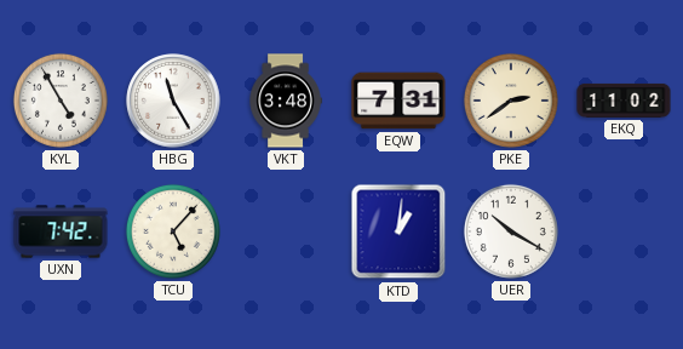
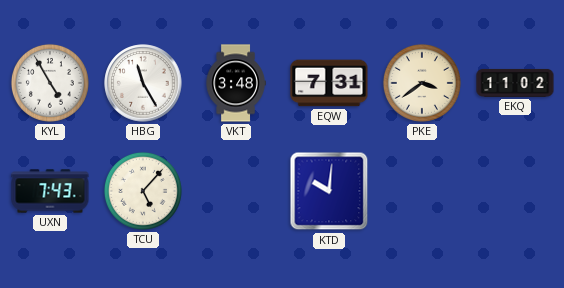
PKE: 2:39 -> 3:39 (422, 83)
UXN: 7:42 -> 7:43 (50, 191)
KTD: 1:01 -> 10:01 (329, 191)
UER: 10:20 -> none (511, 231)
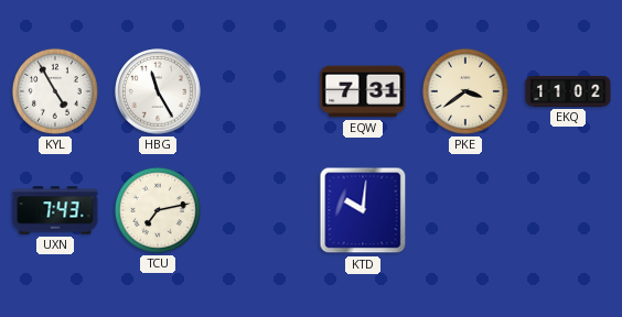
VKT: 3:48 -> none (236, 83)
TCU: 5:07 -> 7:13 (158, 210)
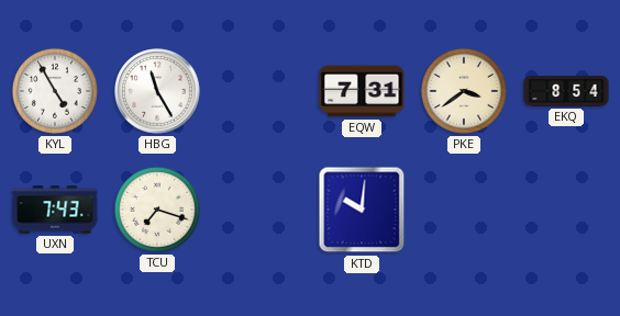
EKQ: 11:02 -> 8:54 (566, 91)
TCU: 7:13 -> 7:18 (157, 210)
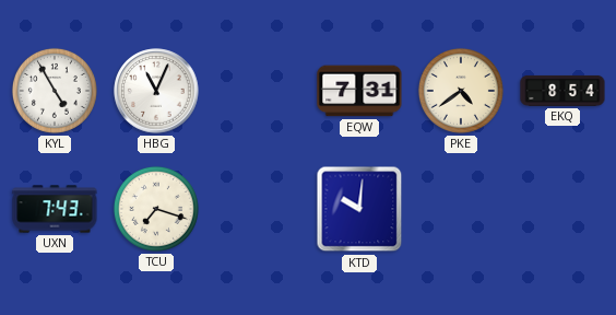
HBG: 11:25 -> 11:04 (156, 91)
PKE: 3:39 -> 4:39 (461, 91)
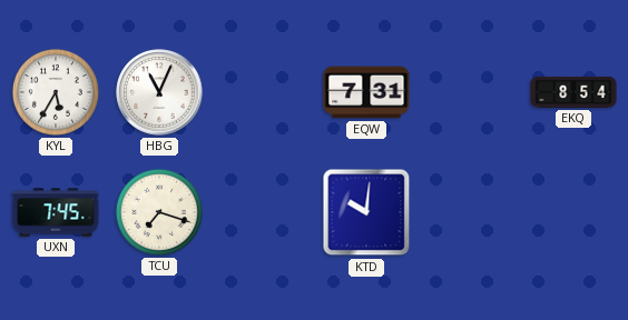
KYL: 4:55 -> 5:35 (56, 92)
PKE: 4:39 -> none (461, 91)
UXN: 7:43 -> 7:45 (56, 212)
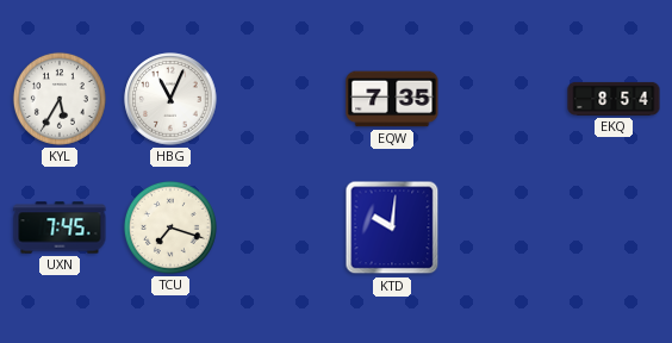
EQW: 7:31 -> 7:35 (392, 99)
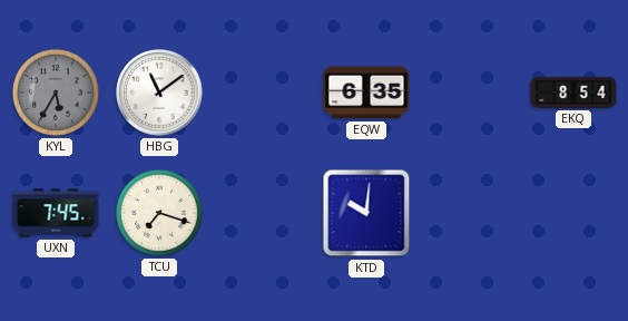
KYL dial: white -> grey (56, 93)
HBG: 11:04 -> 11:09 (159, 93)
EQW: 7:35 -> 6:35 (366, 93)
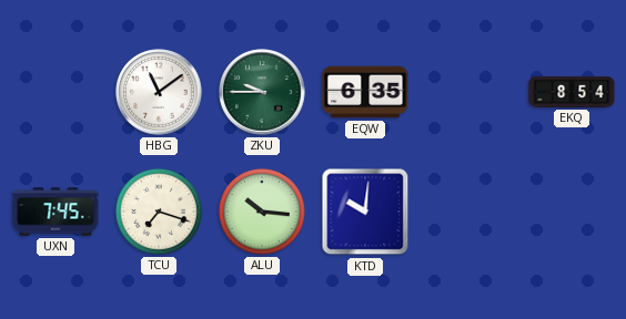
KYL: 5:35 -> none (56, 93)
ZKU: none -> 9:45 (262, 92)
ALU: none -> 10:16 (262, 212)
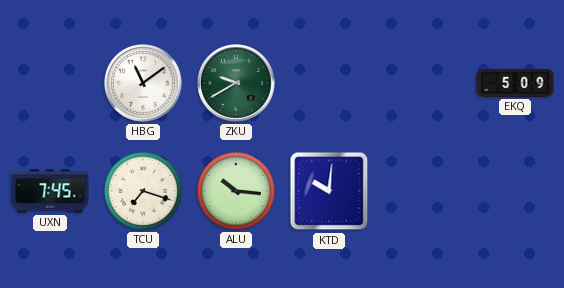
ZKU: 9:45 -> 9:40 (236, 83)
EQW: 6:35 -> none (365, 92)
EKQ: 8:54 -> 5:09 (515, 83)
